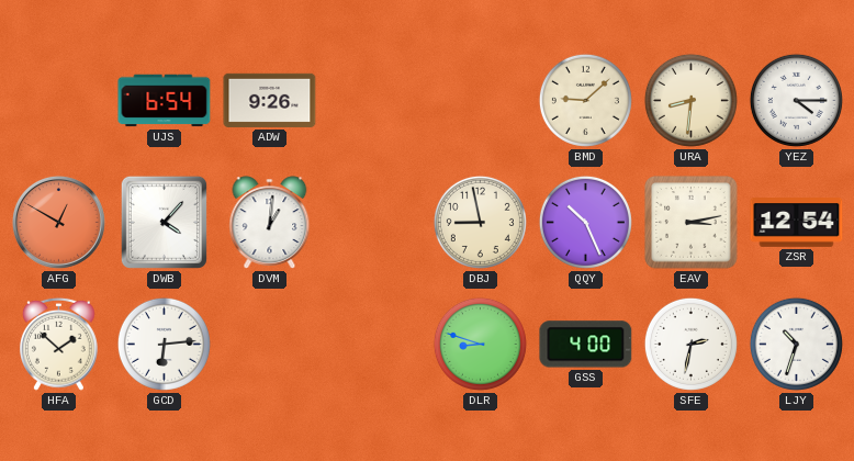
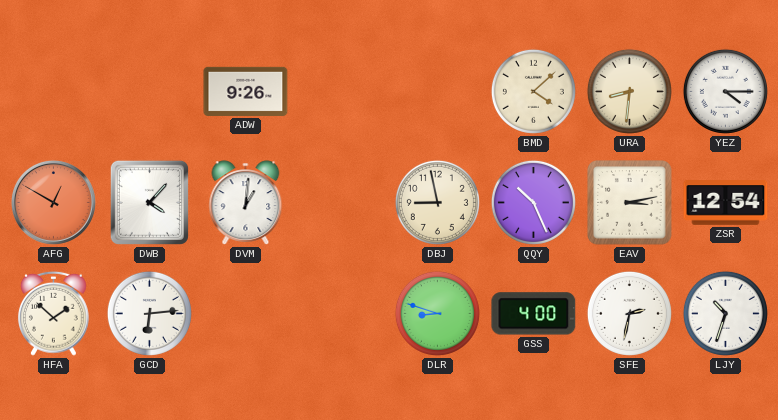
UJS: 6:54 -> none (165, 101)
BMD: 9:08 -> 4:08 (533, 91)
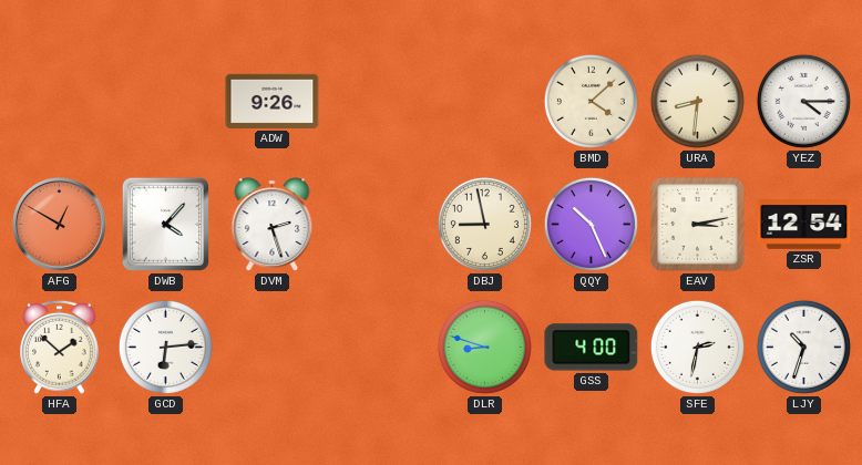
DVM: 1:01 -> 2:27 (273, 225)
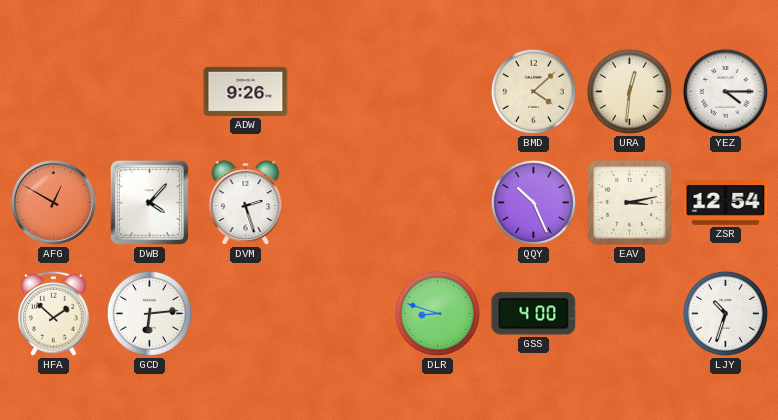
URA: 8:31 -> 12:31 (629, 91)
DBJ: 8:58 -> none (484, 224)
SFE: 2:32 -> none (697, 347)
